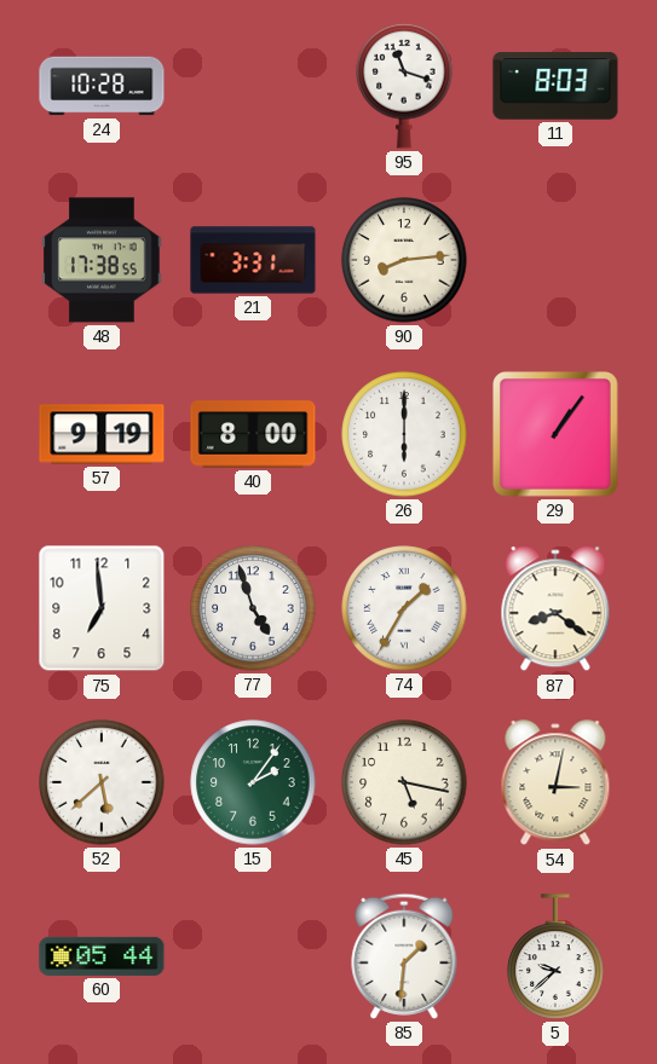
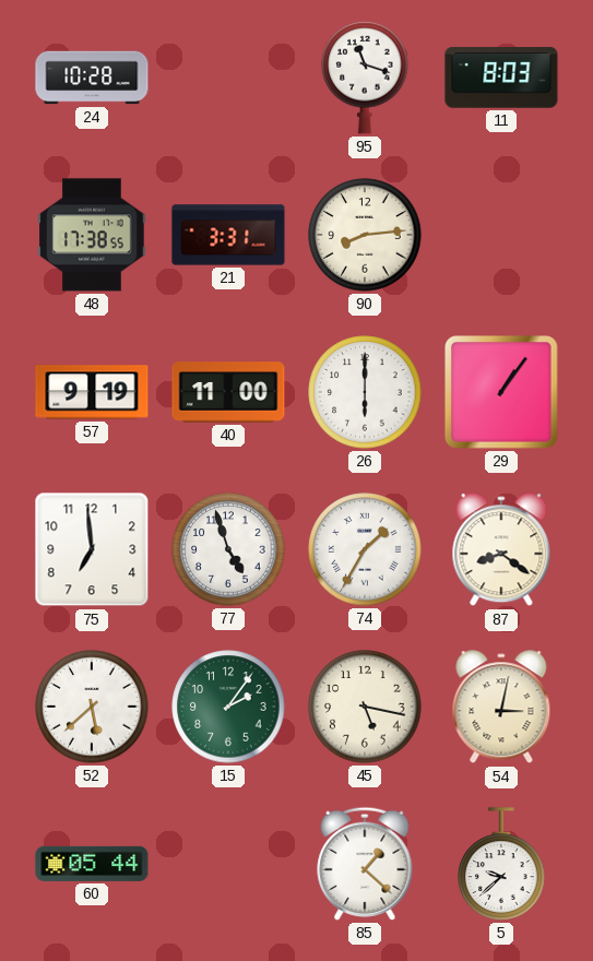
40: 8:00 -> 11:00 (228, 392)
85: 1:31 -> 1:22 (365, 864)
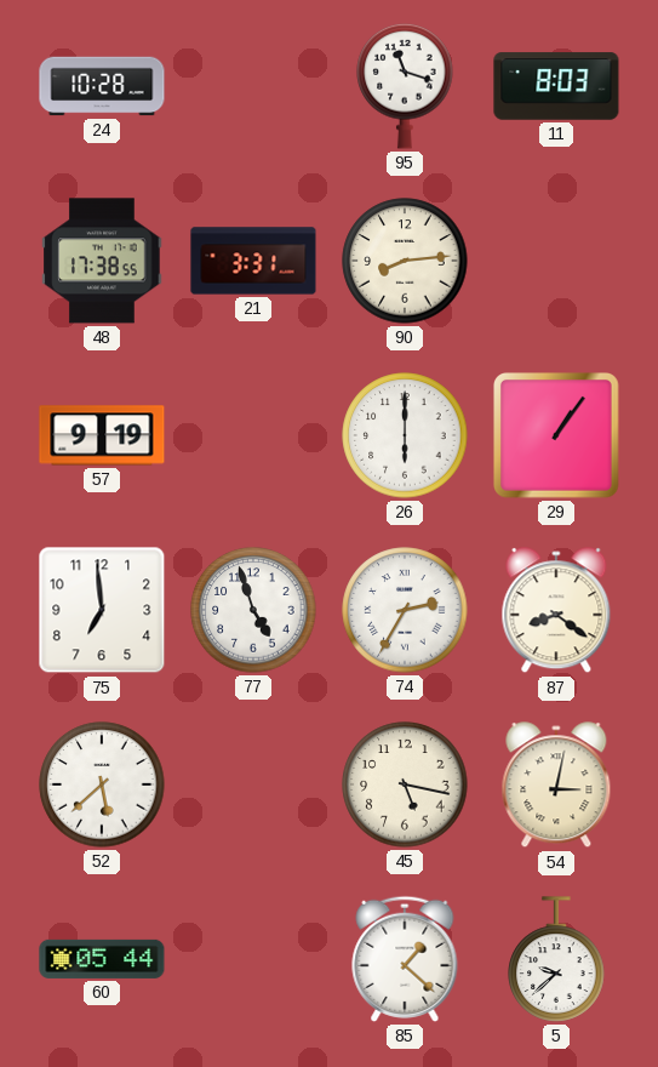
40: 11:00 -> none (228, 392)
74: 1:35 -> 2:35 (405, 610)
15: 2:06 -> none (228, 707)
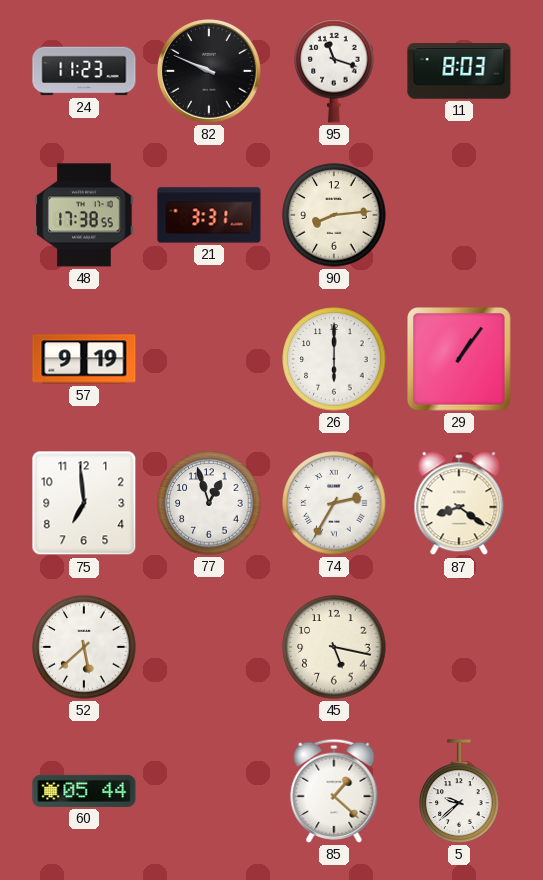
24: 10:28 -> 11:23 (84, 71)
82: none -> 9:49 (209, 71)
77: 4:57 -> 12:57 (209, 503)
54: 3:02 -> none (556, 786)
